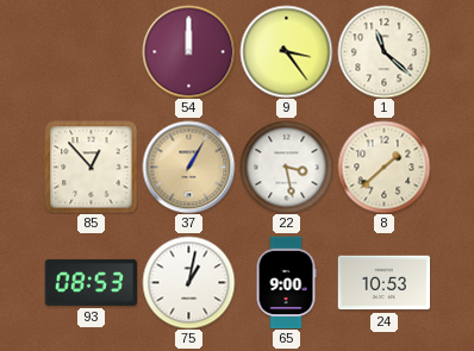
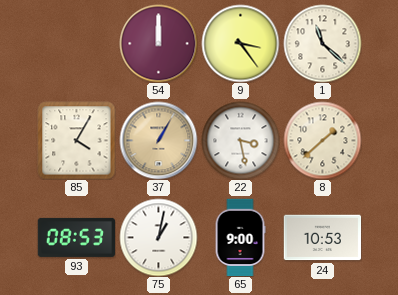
85: 12:53 -> 4:05 (76, 140)
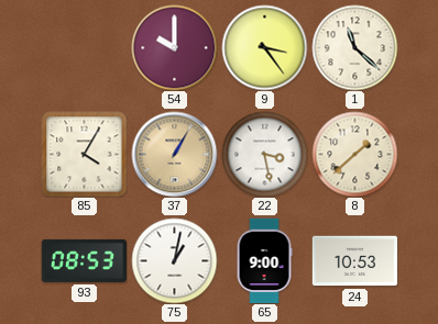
54: 12:00 -> 10:00 (174, 47)
